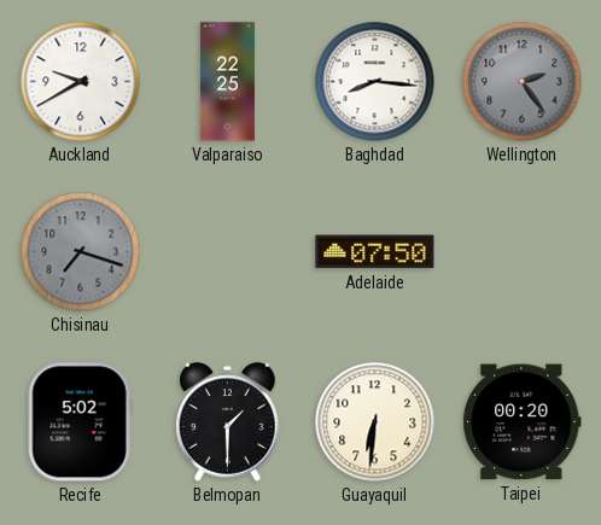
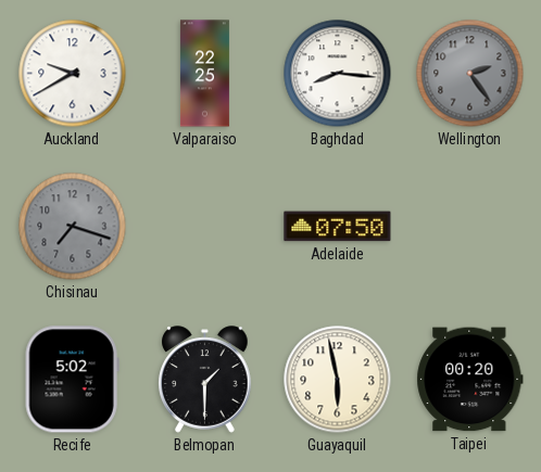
Guayaquil: 6:31 -> 5:58 (338, 380)
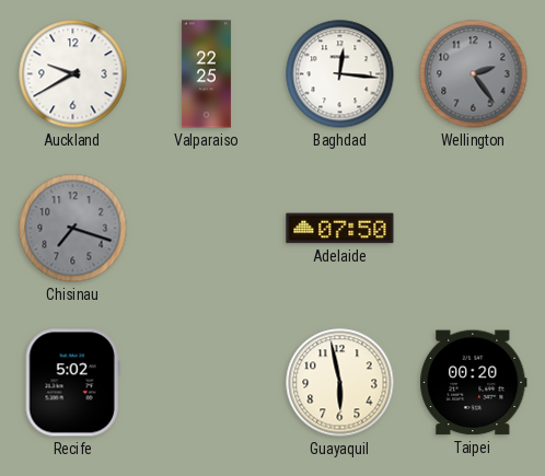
Baghdad: 8:16 -> 12:16 (340, 74)
Belmopan: 1:30 -> none (205, 380)
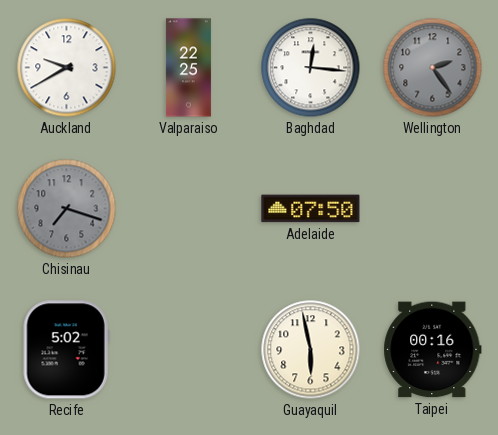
Taipei: 00:20 -> 00:16 (433, 350)
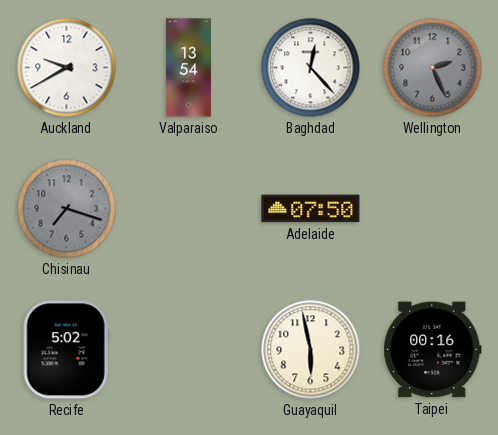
Valparaiso: 22:25 -> 13:54 (188, 68)
Baghdad: 12:16 -> 12:23 (311, 68)
Wellington: 2:24 -> 2:26 (433, 68)
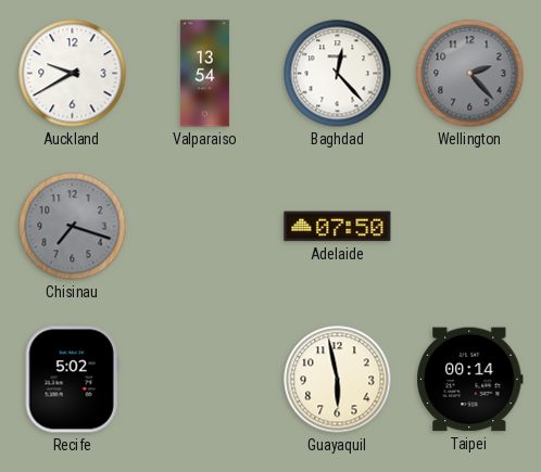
Wellington: 2:26 -> 2:23 (470, 74)
Taipei: 00:16 -> 00:14 (470, 380)
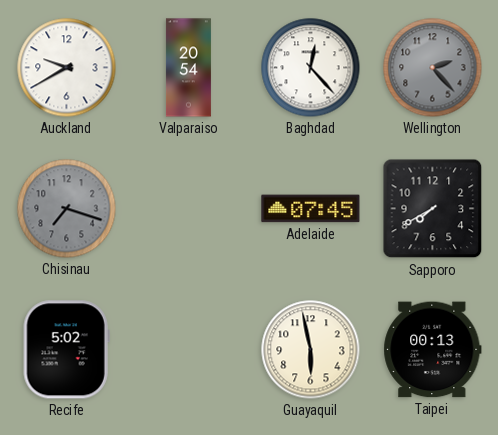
Valparaiso: 13:54 -> 20:54 (188, 68)
Adelaide: 07:50 -> 07:45 (311, 209)
Sapporo: none -> 7:40 (433, 209)
Taipei: 00:14 -> 00:13 (433, 350)
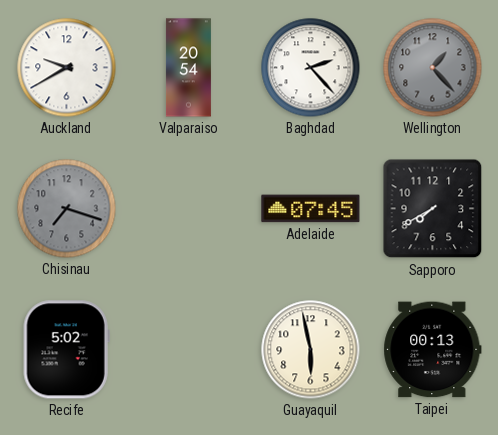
Baghdad: 12:23 -> 2:23 (311, 68)
Wellington: 2:23 -> 1:23 (433, 68)
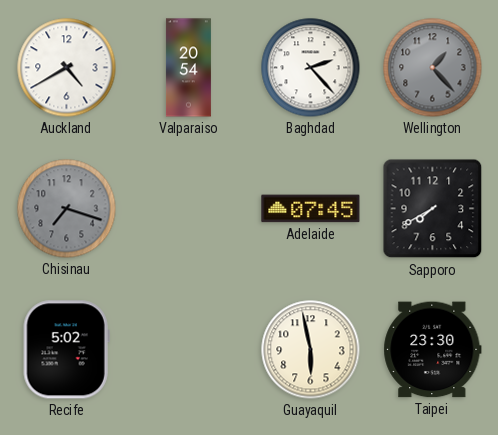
Auckland: 9:40 -> 4:40 (67, 68)
Taipei: 00:13 -> 23:30 (433, 350)
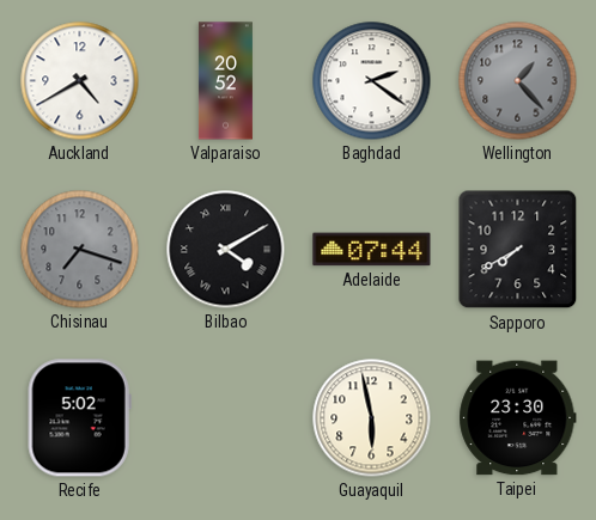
Valparaiso: 20:54 -> 20:52 (225, 81)
Baghdad: 2:23 -> 2:21 (372, 81)
Bilbao: none -> 4:10 (226, 250)
Adelaide: 07:45 -> 07:44 (372, 250)
